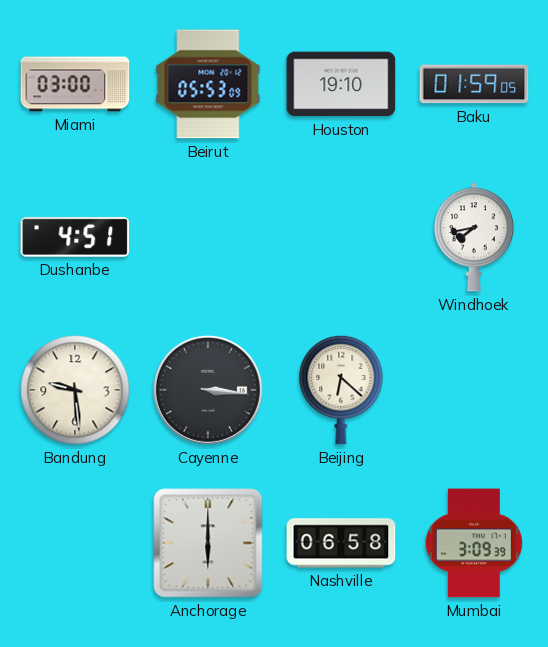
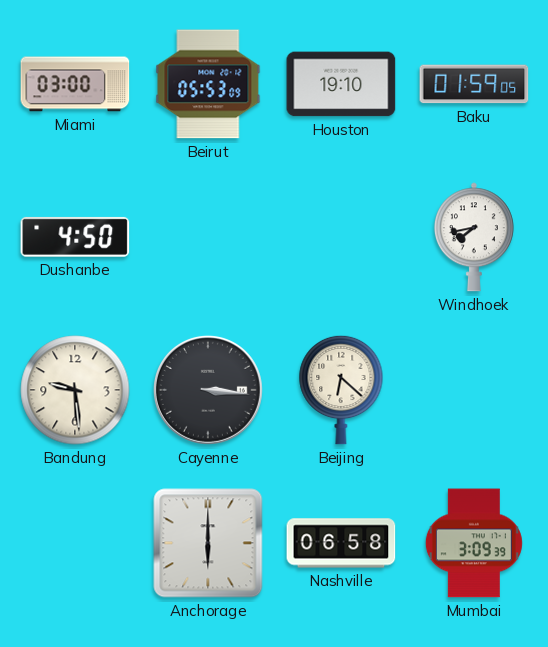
Dushanbe: 4:51 -> 4:50 (75, 237)
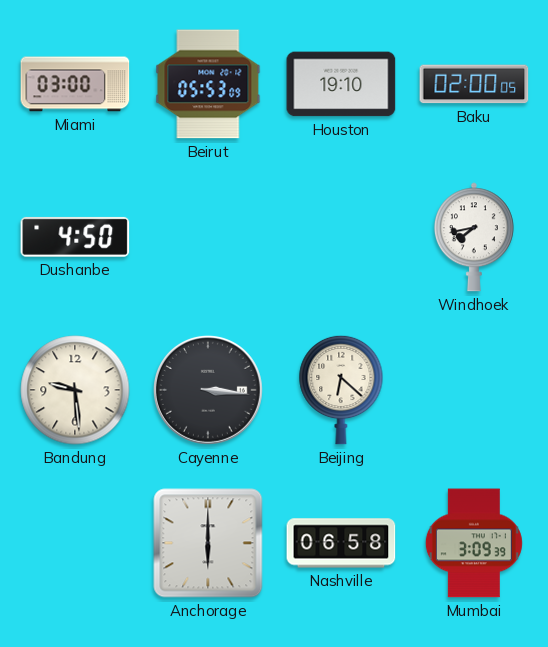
Baku: 01:59 -> 02:00 (474, 84)
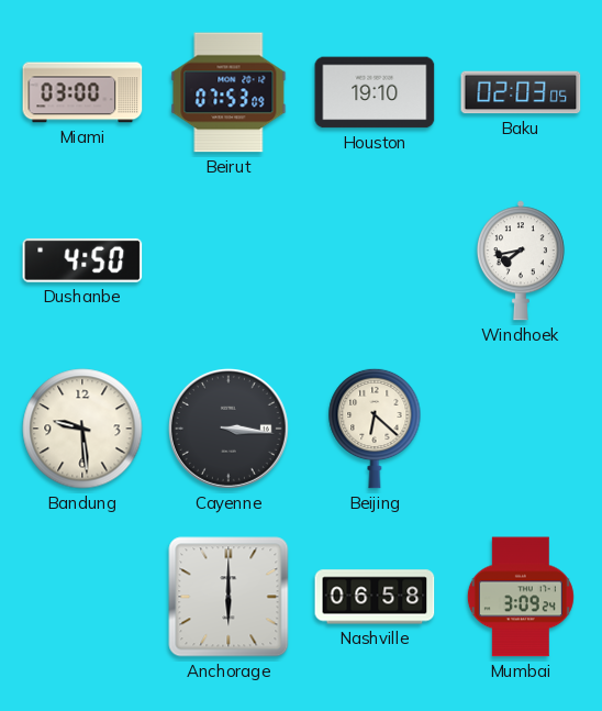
Beirut: 05:53 -> 07:53 (228, 92)
Baku: 02:00 -> 02:03 (521, 92)
Mumbai: 3:09:39 -> 3:09:24 (521, 597)
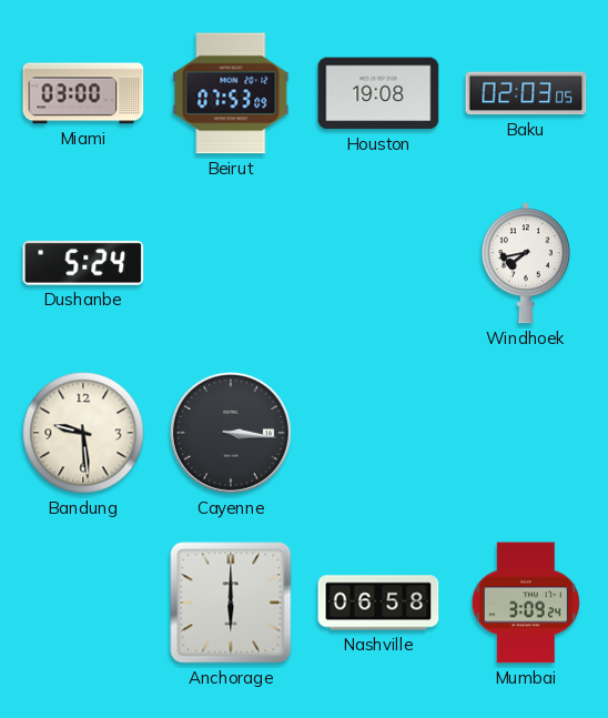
Houston: 19:10 -> 19:08 (378, 93)
Dushanbe: 4:50 -> 5:24 (83, 263)
Beijing: 6:22 -> none (375, 429)
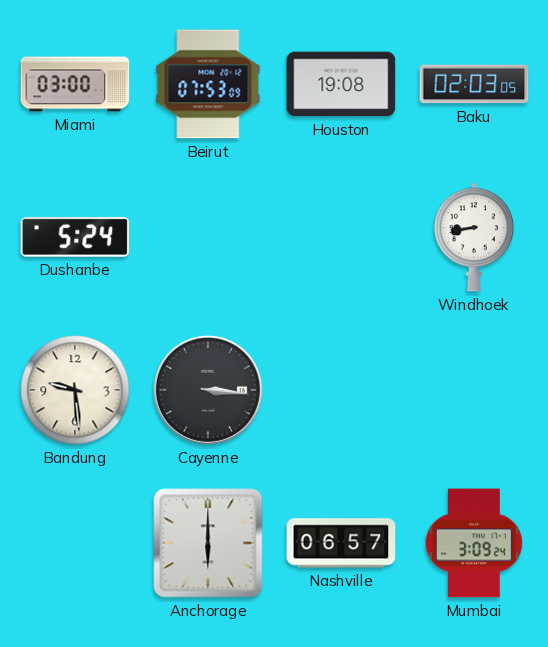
Windhoek: 7:43 -> 8:43 (474, 237)
Nashville: 06:58 -> 06:57 (341, 543)
